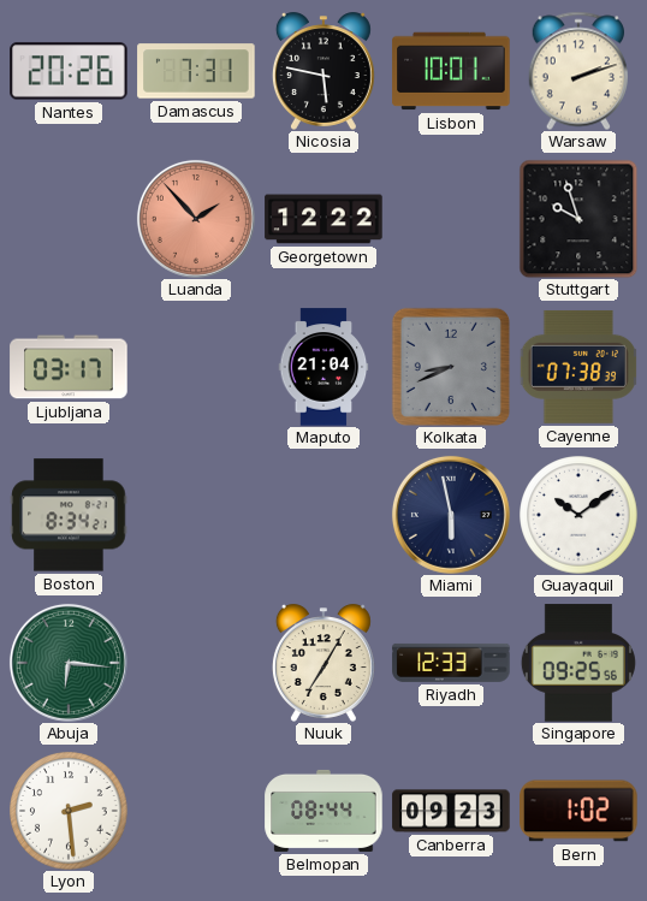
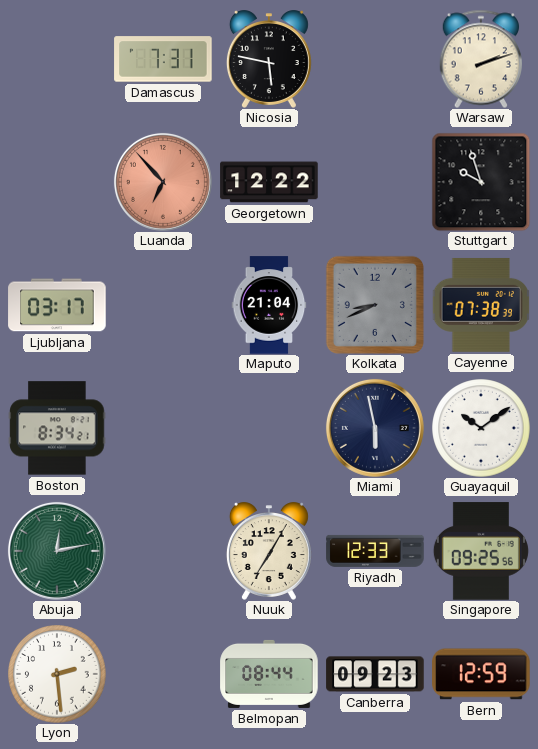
Nantes: 20:26 -> none (69, 71)
Lisbon: 10:01 -> none (451, 71)
Luanda: 1:53 -> 6:53 (163, 182)
Abuja: 6:16 -> 12:13 (57, 551)
Bern: 1:02 -> 12:59 (481, 674)
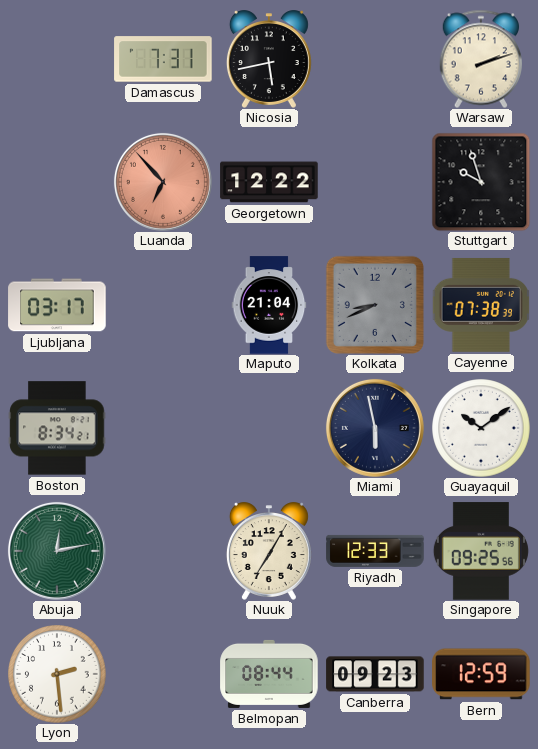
Nicosia: 5:47 -> 5:43 (269, 59)
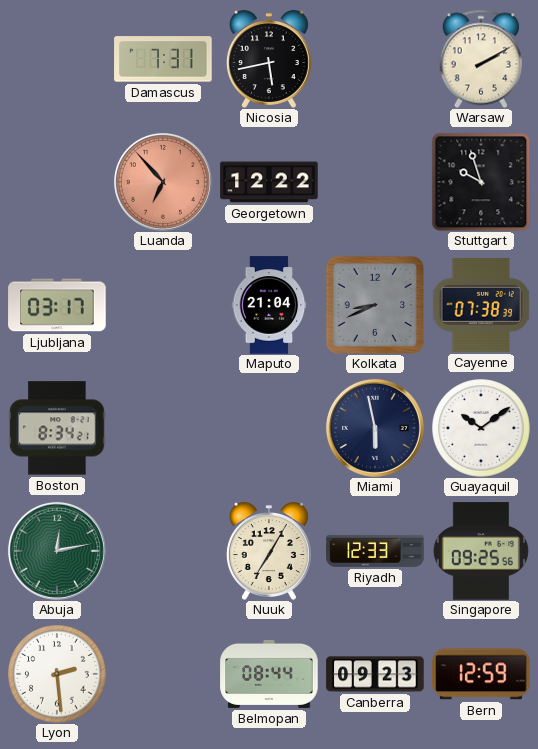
Warsaw: 2:12 -> 2:10 (480, 59)
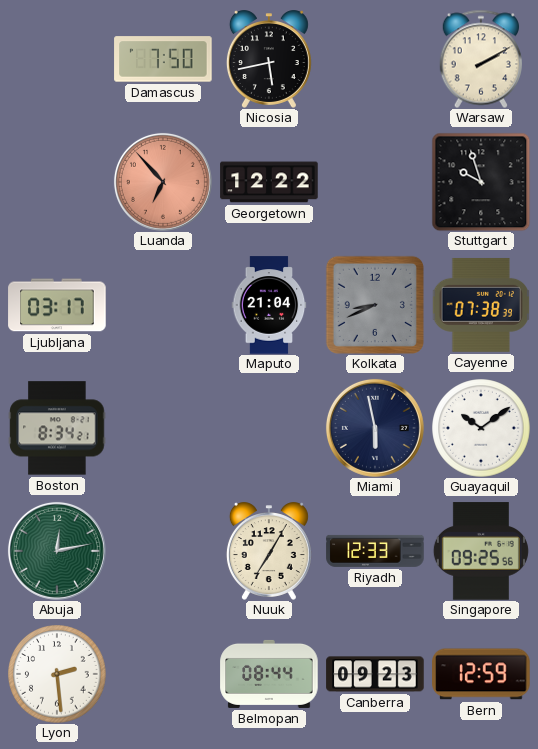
Damascus: 7:31 -> 7:50 (163, 59)
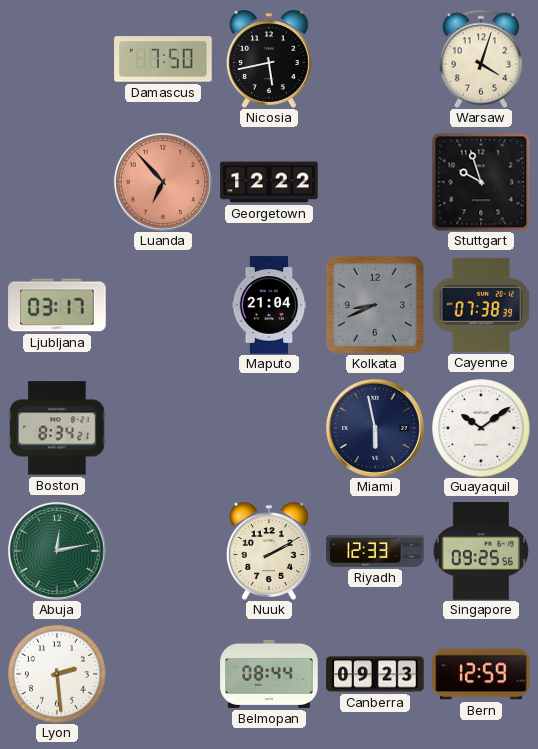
Warsaw: 2:10 -> 4:03 (480, 59)
Nuuk: 7:05 -> 2:10 (269, 551)
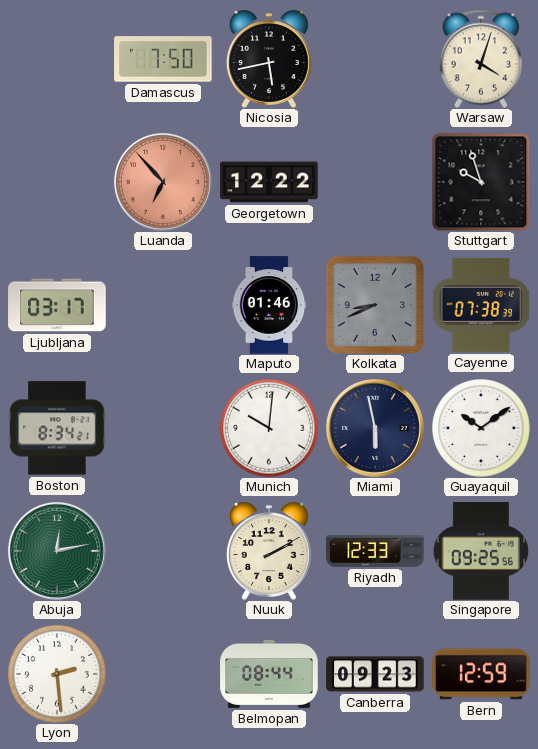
Maputo: 21:04 -> 01:46 (269, 305)
Munich: none -> 10:01 (269, 428)
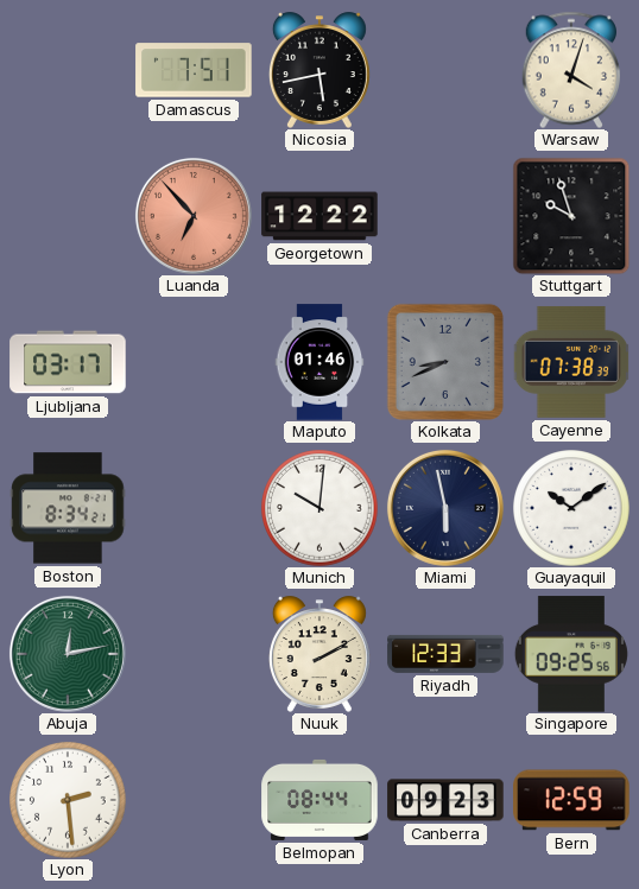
Damascus: 7:50 -> 7:51 (194, 70)
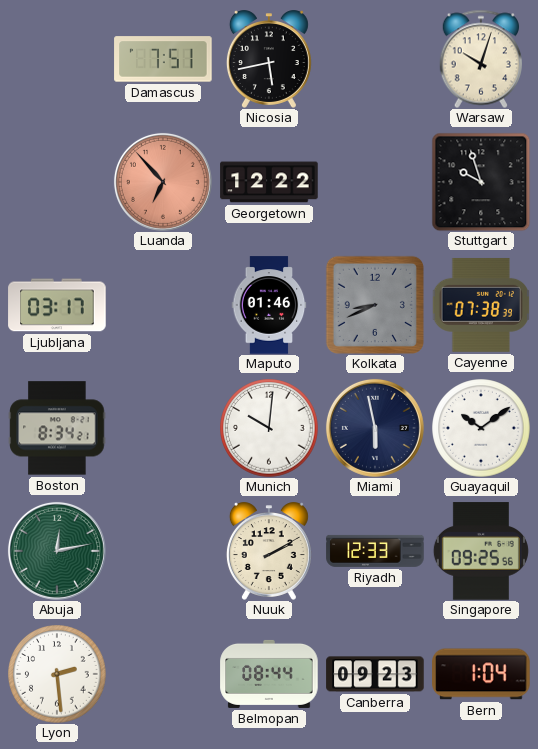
Warsaw: 4:03 -> 10:03 (480, 59)
Bern: 12:59 -> 1:04 (481, 674)
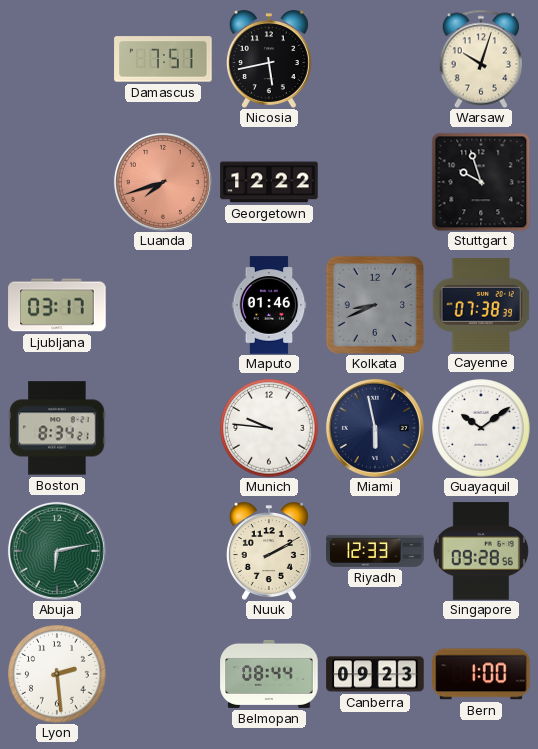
Luanda: 6:53 -> 7:42 (163, 182)
Munich: 10:01 -> 9:46 (269, 428)
Abuja: 12:13 -> 6:13 (57, 551)
Singapore: 09:25 -> 09:28 (481, 551)
Bern: 1:04 -> 1:00 (481, 674)
